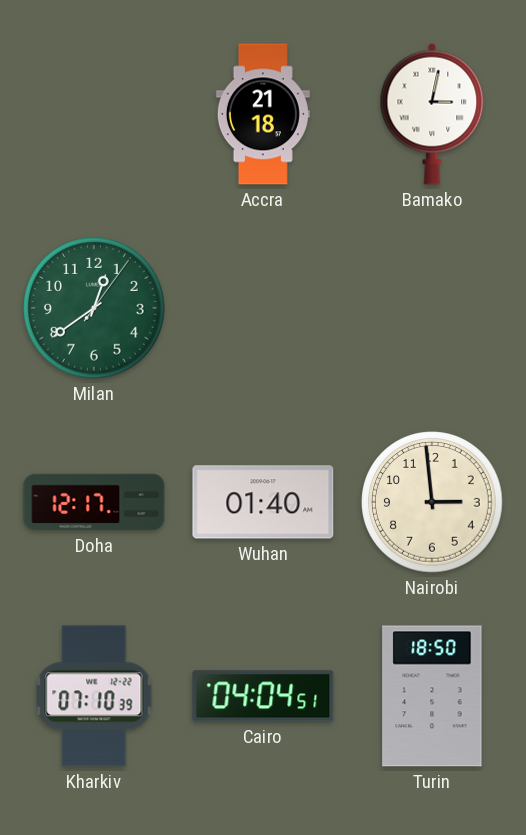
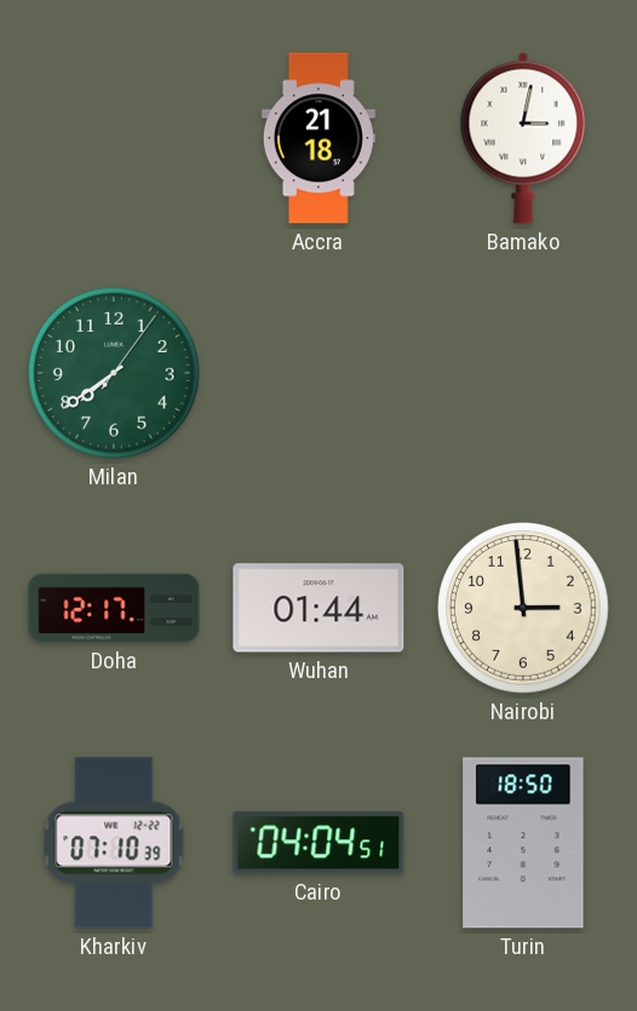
Milan: 12:39 -> 7:39 (114, 373)
Wuhan: 01:40 -> 01:44 (318, 608)
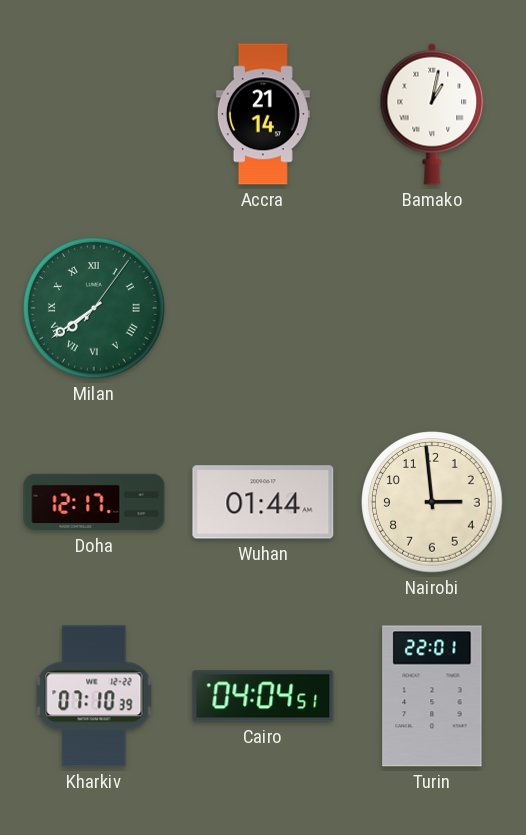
Accra: 21:18 -> 21:14 (263, 114)
Bamako: 3:02 -> 1:02 (432, 114)
Milan numerals: Arabic -> Roman (94, 308)
Turin: 18:50 -> 22:01 (432, 696)
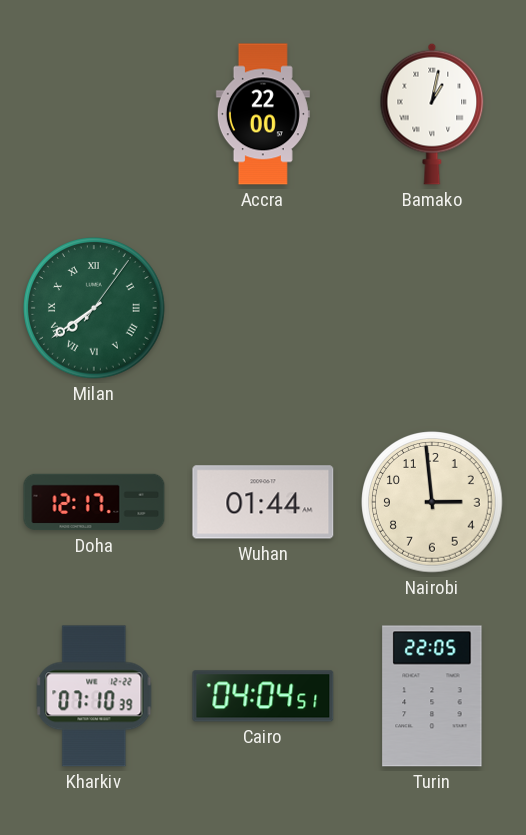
Accra: 21:14 -> 22:00 (263, 114)
Turin: 22:01 -> 22:05 (432, 696)
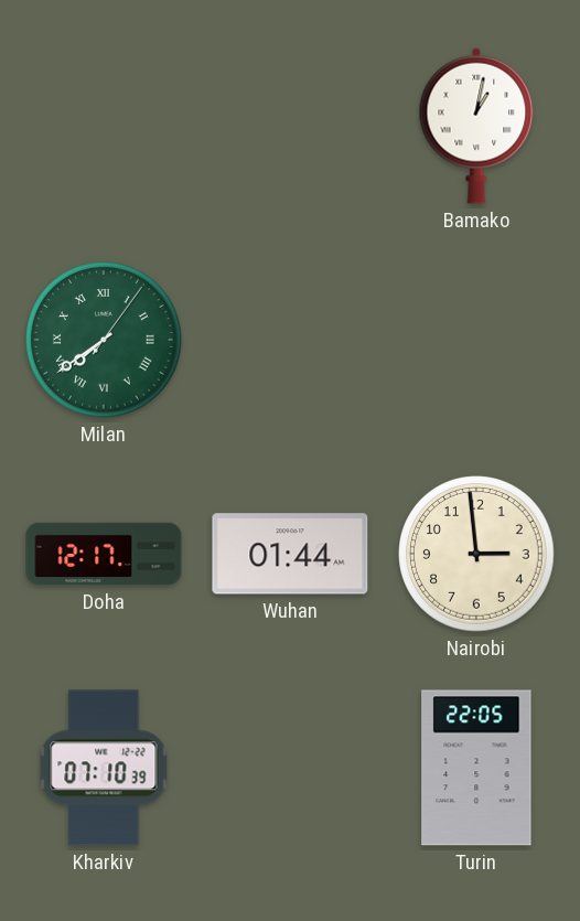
Accra: 22:00 -> none (263, 114)
Cairo: 04:04 -> none (263, 696)
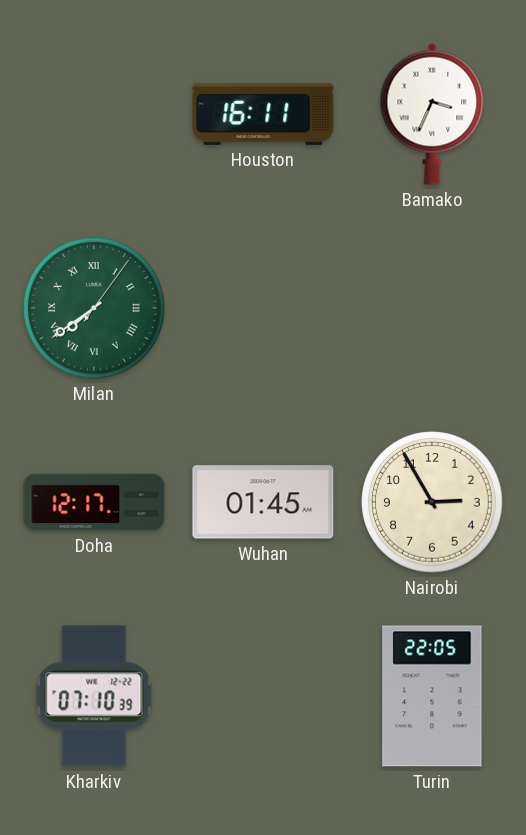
Houston: none -> 16:11 (263, 114)
Bamako: 1:02 -> 3:34 (432, 114)
Wuhan: 01:44 -> 01:45 (263, 502)
Nairobi: 2:59 -> 2:55 (432, 502)
